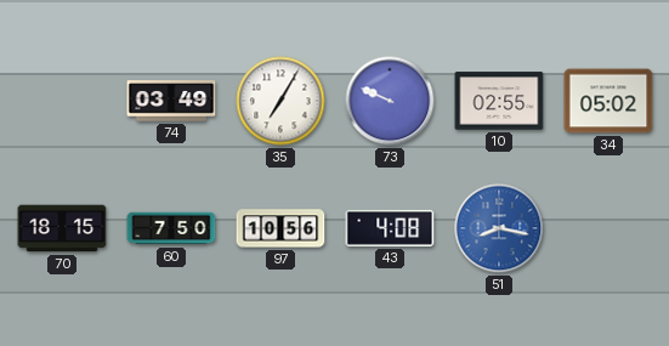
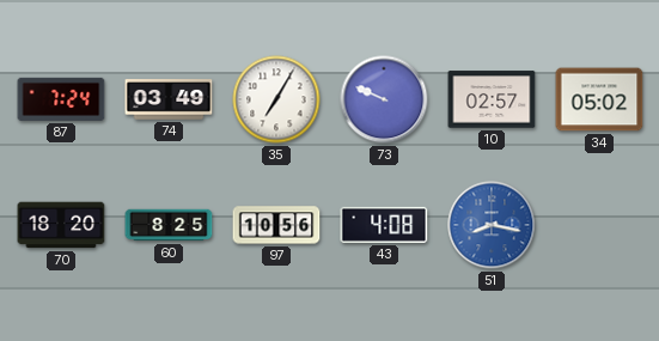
87: none -> 7:24 (61, 99)
10: 02:55 -> 02:57 (492, 99)
70: 18:15 -> 18:20 (61, 225)
60: 7:50 -> 8:25 (169, 225)
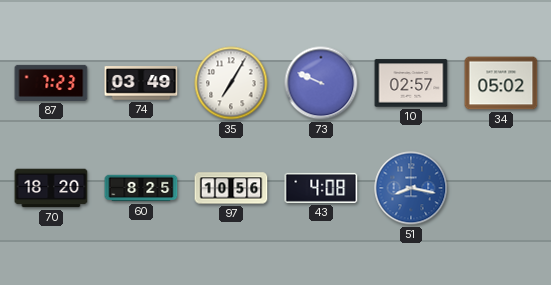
87: 7:24 -> 7:23 (51, 83)
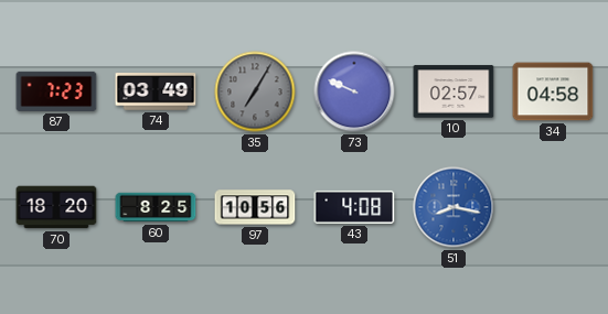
35 dial: white -> grey (255, 91)
34: 05:02 -> 04:58 (553, 91)
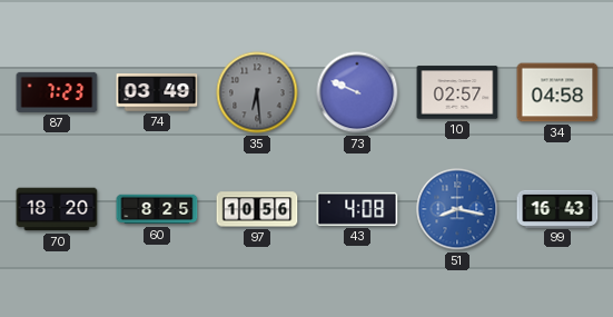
35: 7:05 -> 6:29 (257, 92)
99: none -> 16:43 (557, 208)
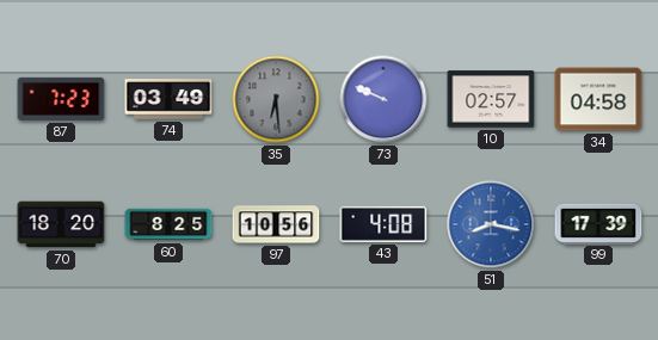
99: 16:43 -> 17:39 (598, 223)
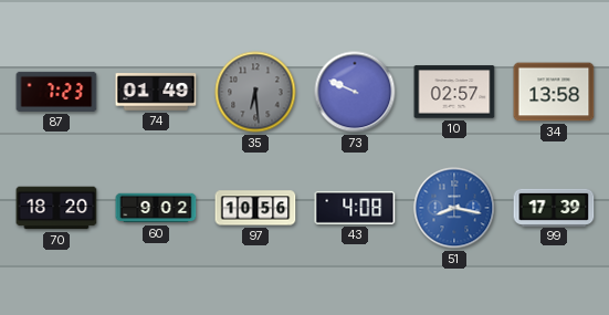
74: 03:49 -> 01:49 (156, 92)
34: 04:58 -> 13:58 (554, 92)
60: 8:25 -> 9:02 (156, 208)
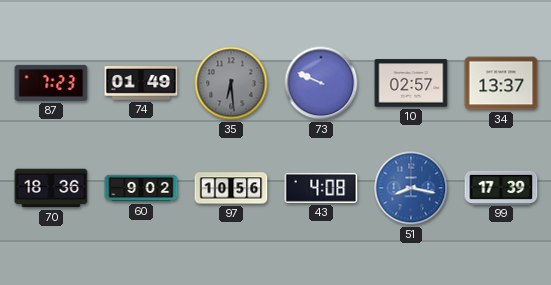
34: 13:58 -> 13:37 (501, 83)
70: 18:20 -> 18:36 (51, 188)
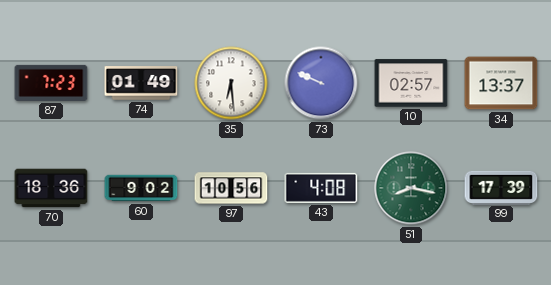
35 dial: grey -> white (231, 83)
51 dial: blue -> green (411, 188)
